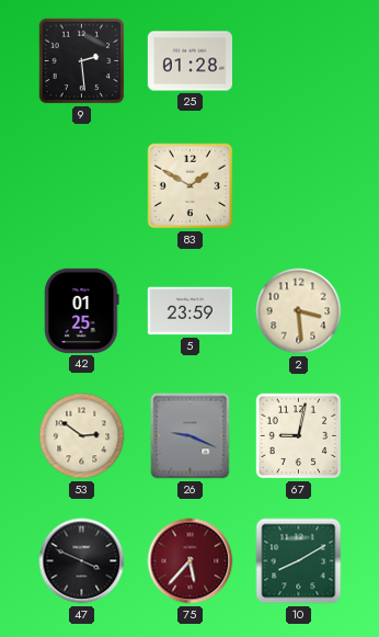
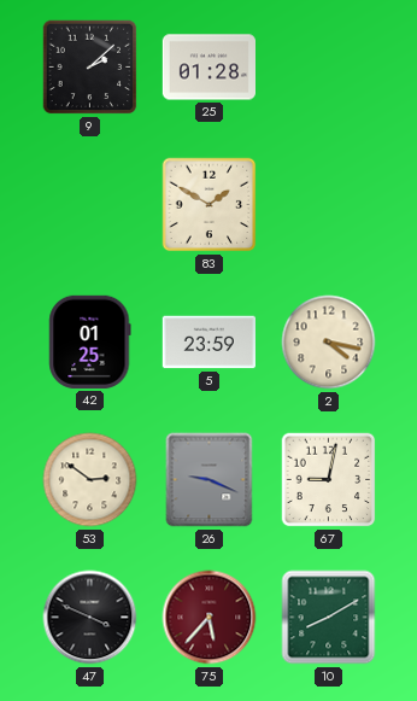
9: 2:29 -> 2:08 (90, 68)
2: 3:29 -> 4:17 (329, 343)
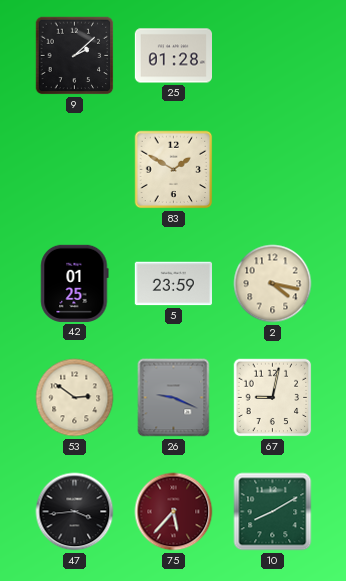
47: 3:49 -> 3:44 (75, 512)
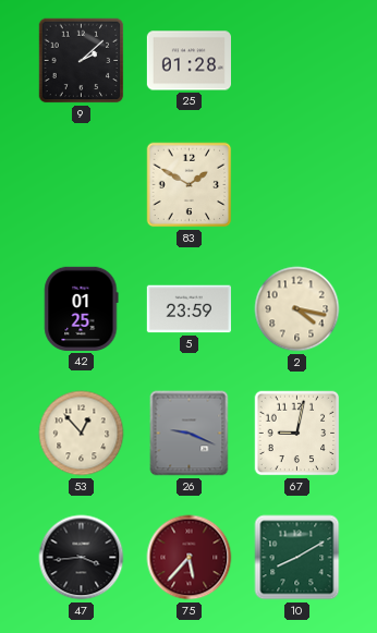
53: 2:51 -> 12:53 (82, 434)
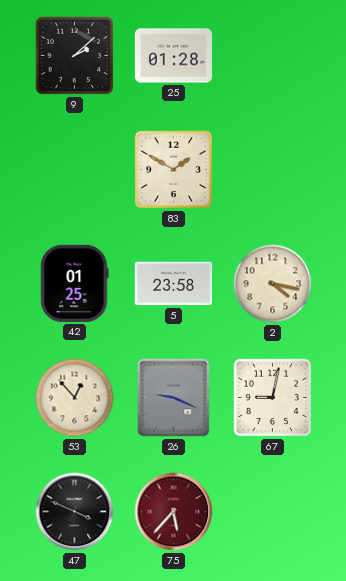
5: 23:59 -> 23:58 (173, 284)
47: 3:44 -> 3:49 (75, 512)
10: 8:10 -> none (297, 558)
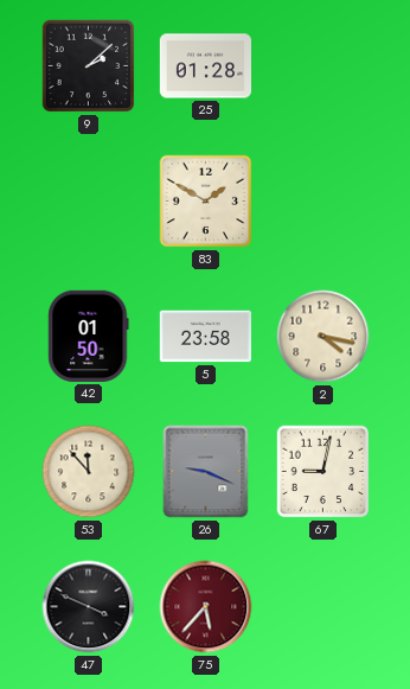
42: 01:25 -> 01:50 (89, 336)
53: 12:53 -> 11:53 (89, 472)
